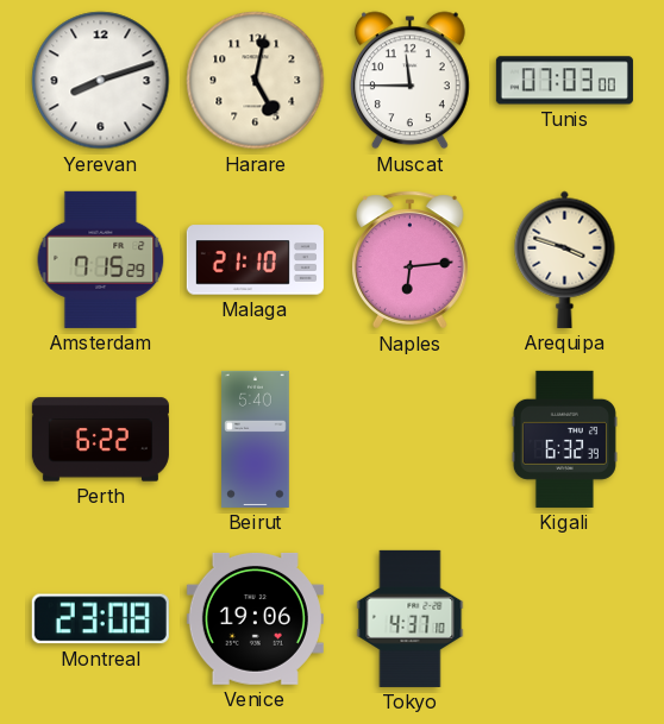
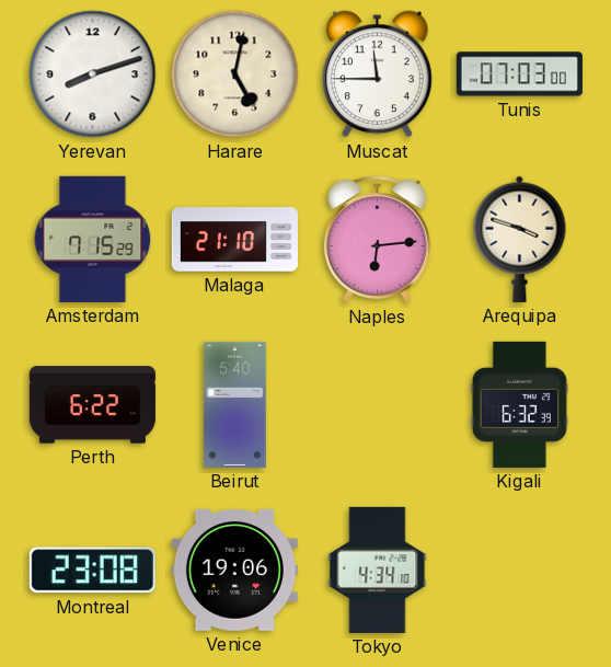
Tokyo: 4:37 -> 4:34 (378, 570)
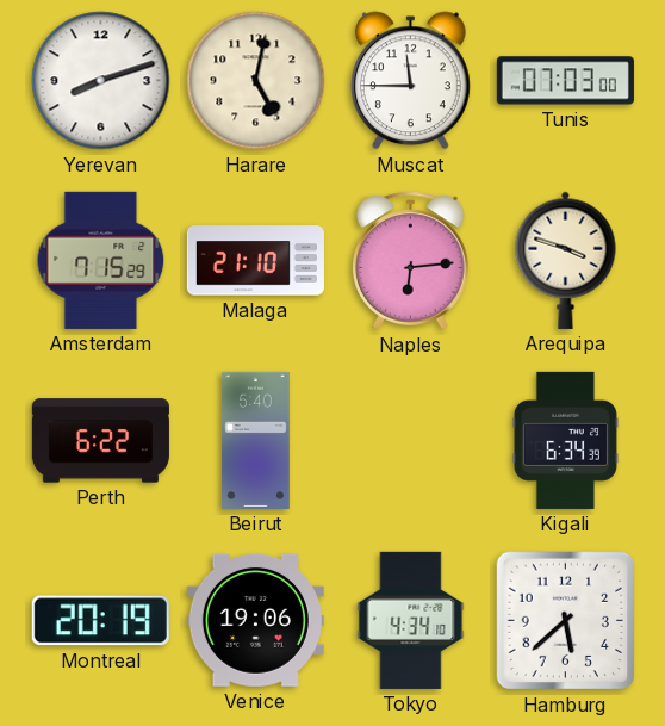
Kigali: 6:32 -> 6:34 (565, 440)
Montreal: 23:08 -> 20:19 (100, 621)
Hamburg: none -> 5:38 (566, 621)
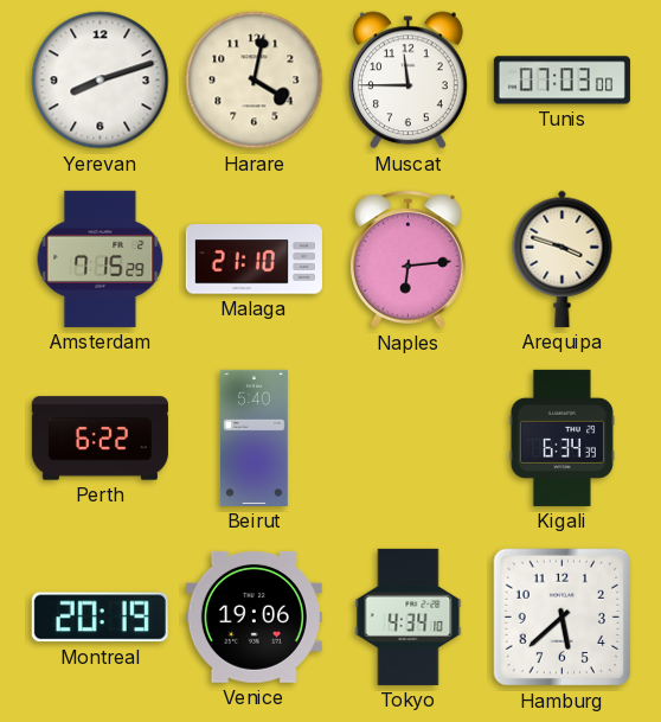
Harare: 5:02 -> 4:02 (255, 81)
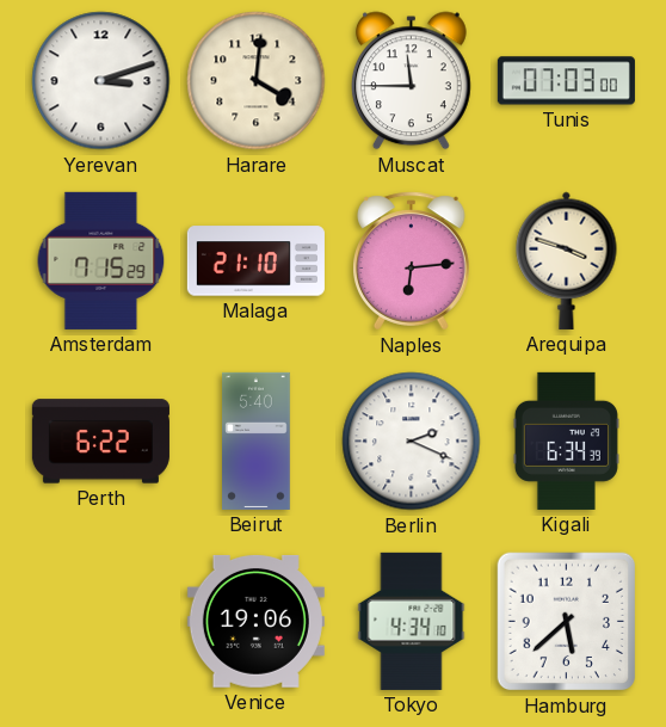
Yerevan: 8:12 -> 3:12 (101, 81)
Harare: 4:02 -> 4:01 (257, 81)
Berlin: none -> 2:19 (412, 442)
Montreal: 20:19 -> none (100, 618)
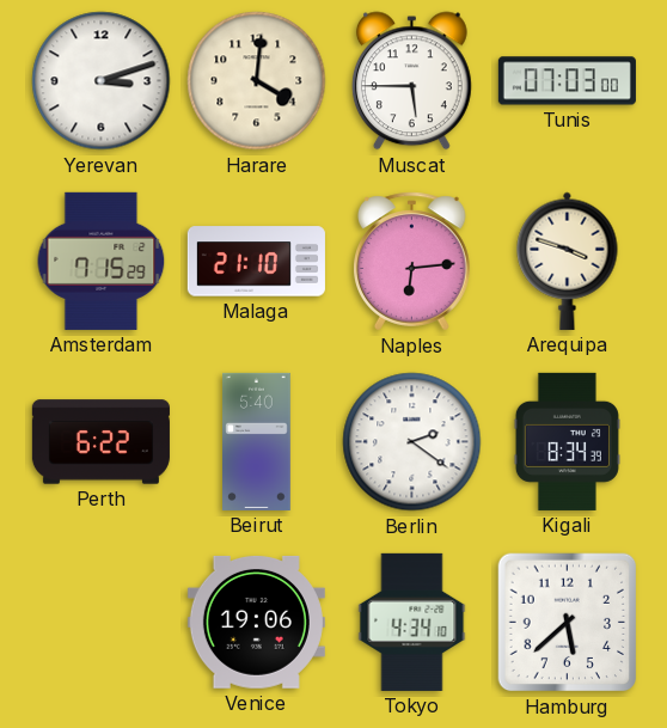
Muscat: 11:45 -> 5:45 (411, 81)
Berlin: 2:19 -> 2:21 (412, 442)
Kigali: 6:34 -> 8:34 (567, 441)
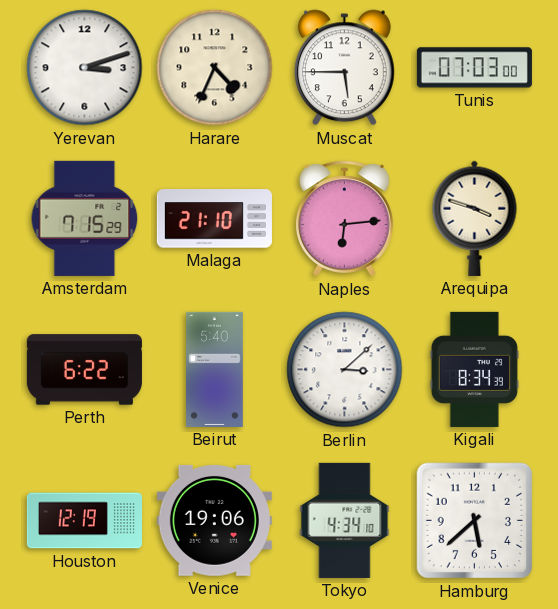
Harare: 4:01 -> 4:34 (215, 68)
Berlin: 2:21 -> 3:08 (345, 370)
Houston: none -> 12:19 (84, 521)
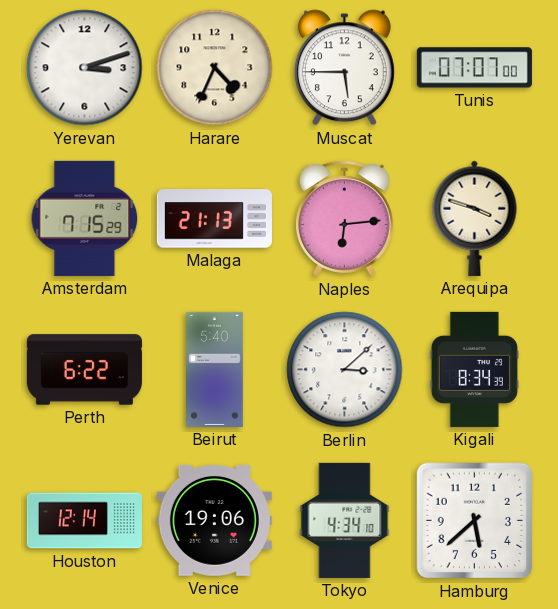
Tunis: 07:03 -> 07:07 (474, 68)
Malaga: 21:10 -> 21:13 (214, 219)
Houston: 12:19 -> 12:14 (84, 521)
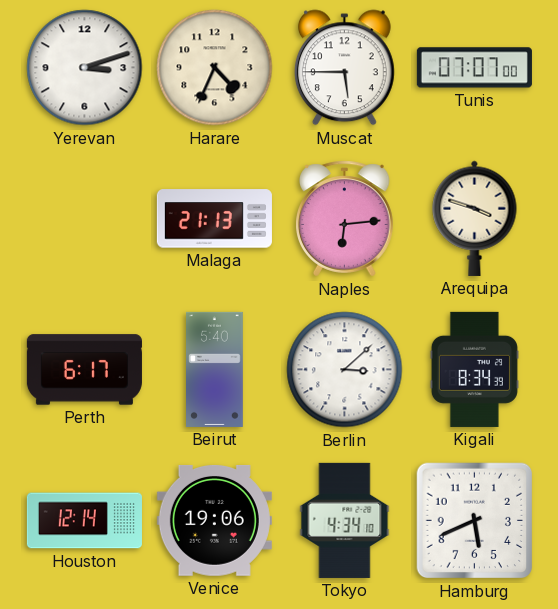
Amsterdam: 7:15 -> none (85, 218)
Perth: 6:22 -> 6:17 (84, 370)
Hamburg: 5:38 -> 5:41 (475, 521)
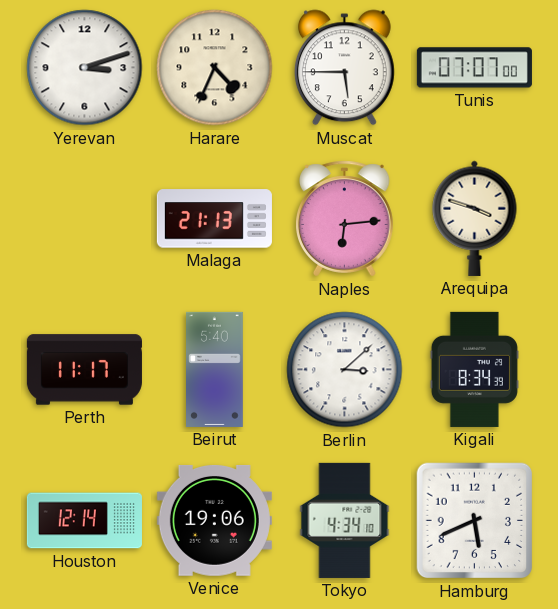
Perth: 6:17 -> 11:17 (84, 370)
